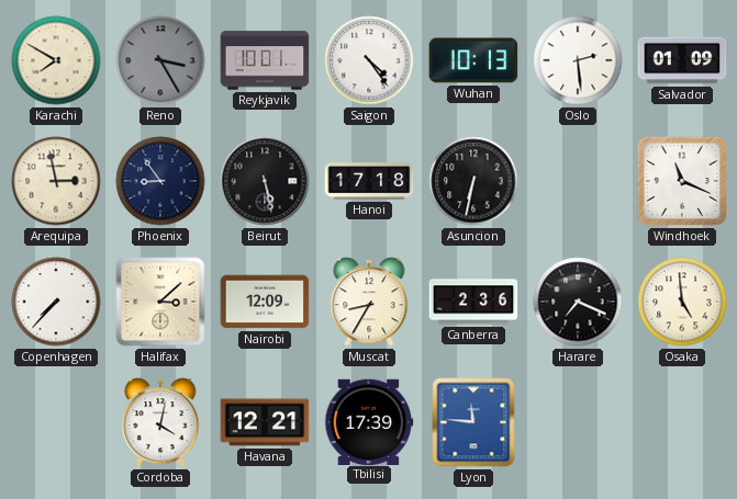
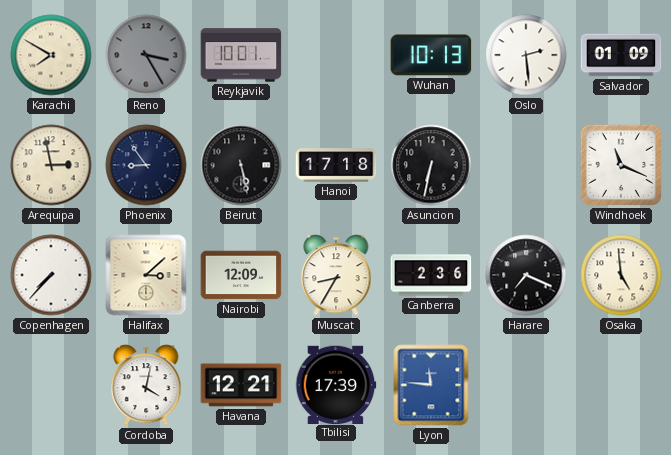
Saigon: 4:24 -> none (369, 60)
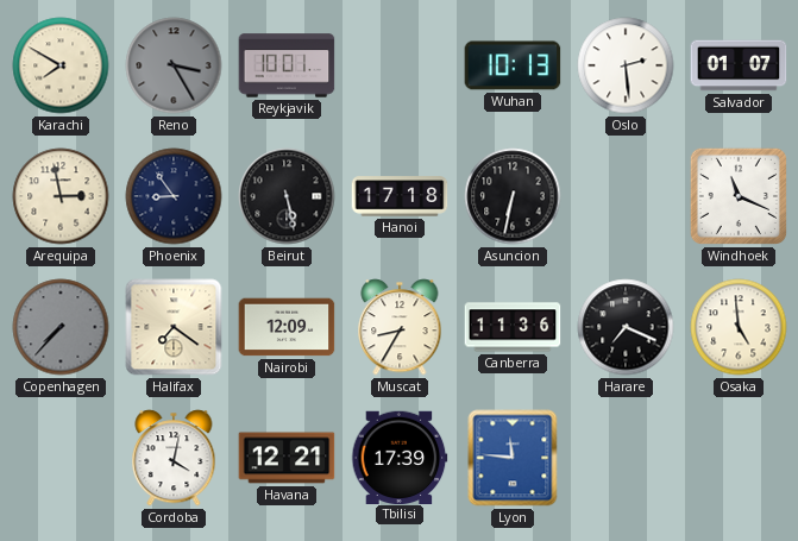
Salvador: 01:09 -> 01:07 (739, 65)
Copenhagen dial: white -> grey (61, 327)
Halifax: 3:08 -> 7:21 (174, 327)
Canberra: 2:36 -> 11:36 (513, 327)
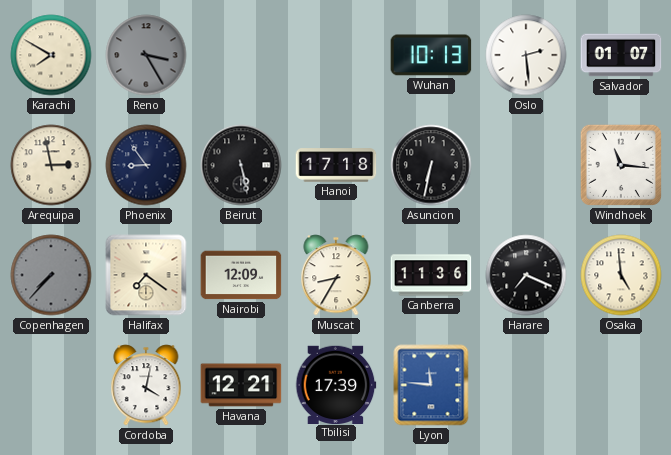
Reykjavik: 10:01 -> none (287, 65)
Windhoek: 11:19 -> 11:16 (621, 165)
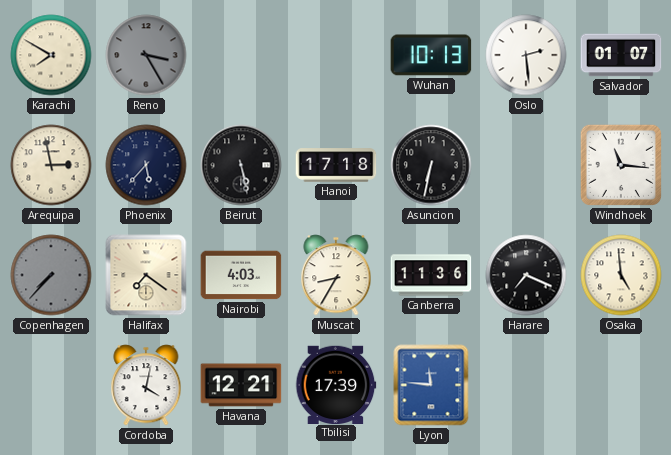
Phoenix: 8:54 -> 5:37 (146, 165)
Nairobi: 12:09 -> 4:03 (241, 275)
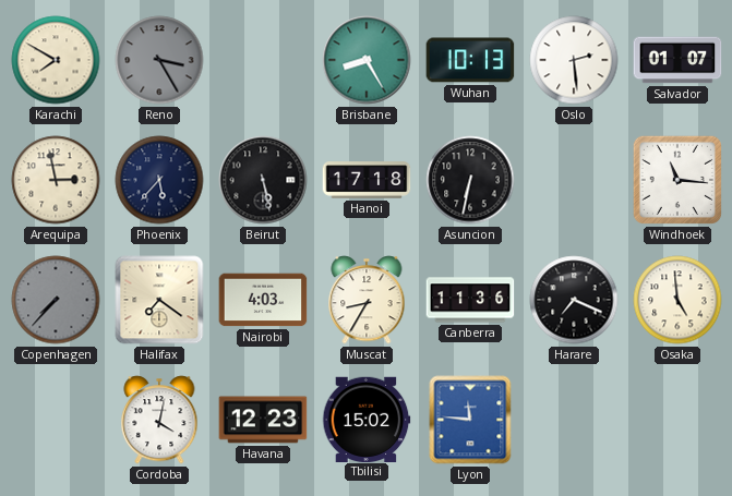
Brisbane: none -> 8:25 (367, 60)
Havana: 12:21 -> 12:23 (263, 420)
Tbilisi: 17:39 -> 15:02 (367, 419)
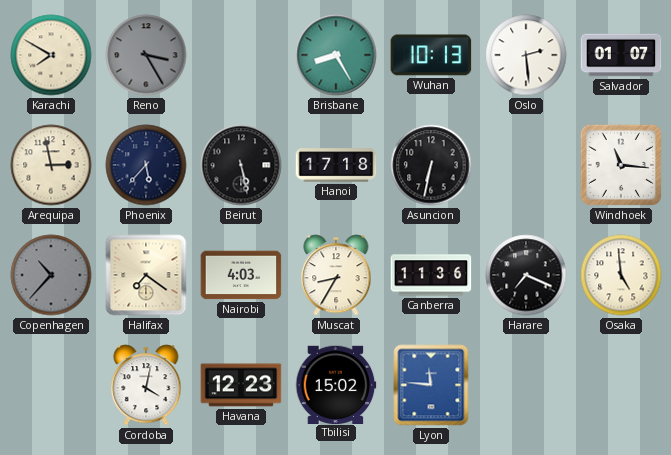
Copenhagen: 7:37 -> 10:37 (51, 275)
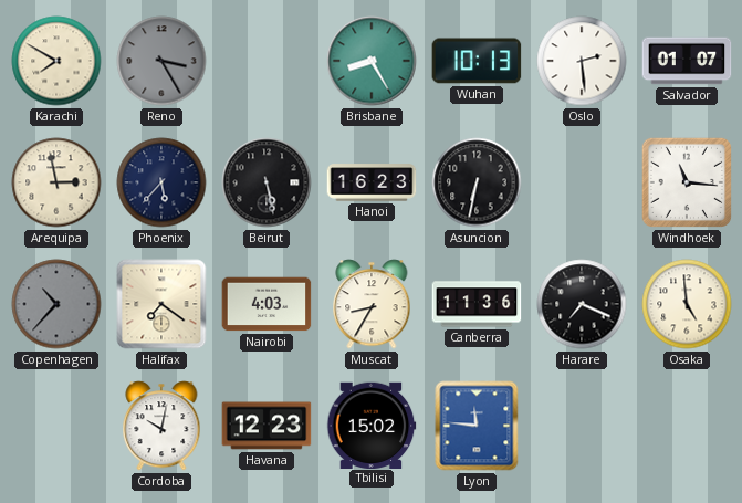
Hanoi: 17:18 -> 16:23 (372, 182)
Cordoba: 4:02 -> 10:02 (161, 426)
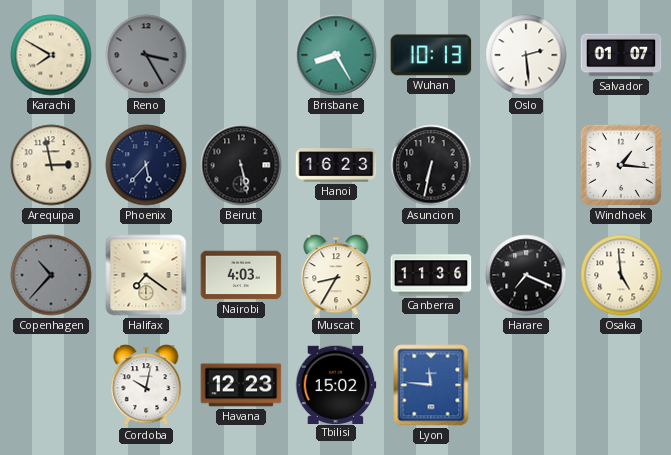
Windhoek: 11:16 -> 1:16 (621, 165)
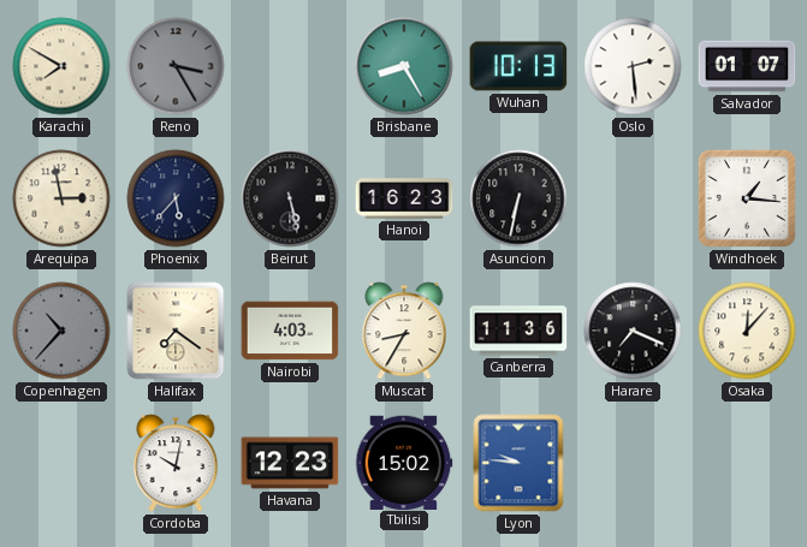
Osaka: 4:59 -> 12:07 (747, 331)
Lyon: 11:46 -> 9:46 (518, 463)
